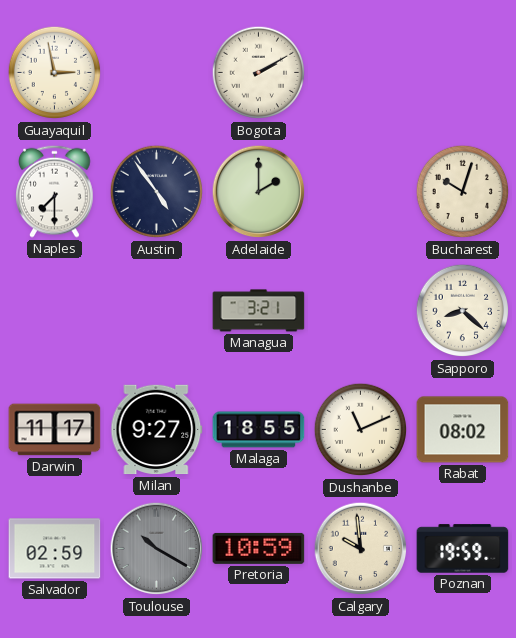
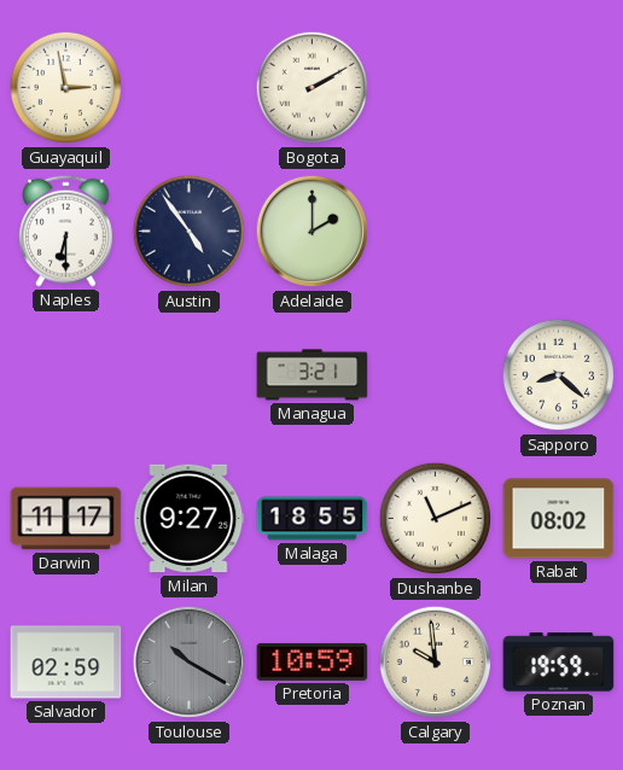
Naples: 7:30 -> 6:30 (66, 231)
Bucharest: 10:03 -> none (463, 192)
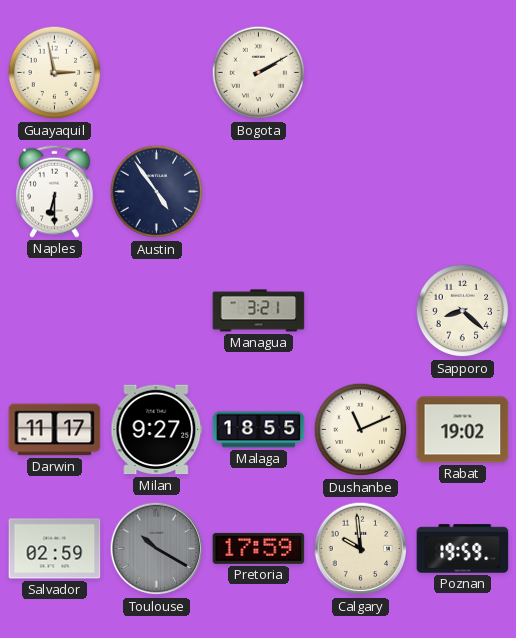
Adelaide: 2:00 -> none (313, 232)
Rabat: 08:02 -> 19:02 (463, 430)
Pretoria: 10:59 -> 17:59 (259, 548)
